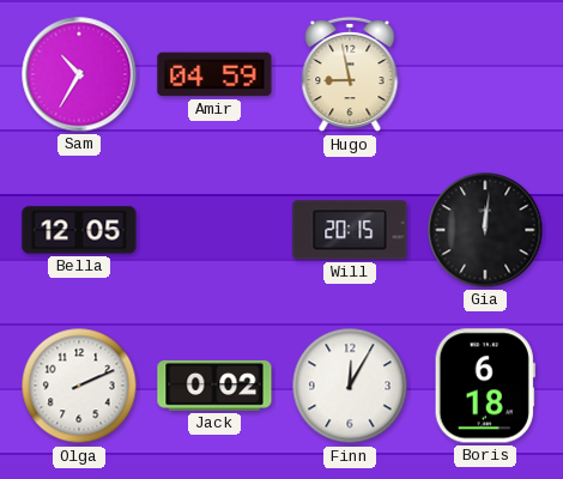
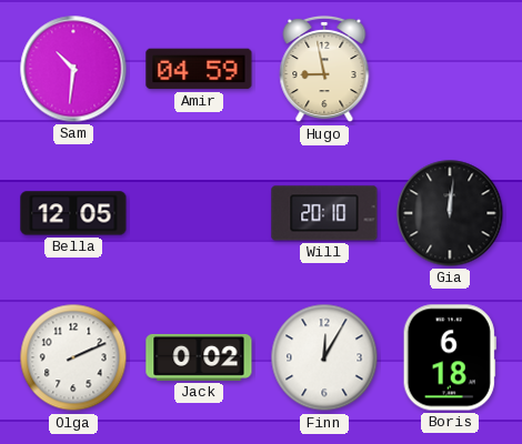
Sam: 10:35 -> 10:31 (73, 69)
Will: 20:15 -> 20:10 (324, 213)
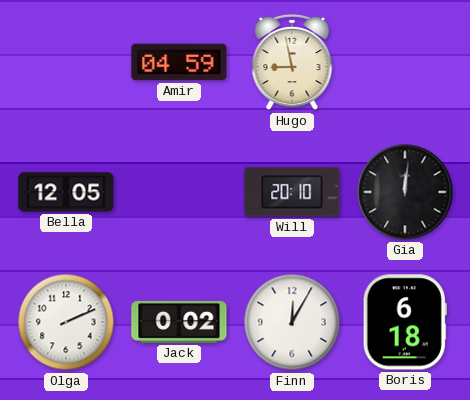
Sam: 10:31 -> none (73, 69)
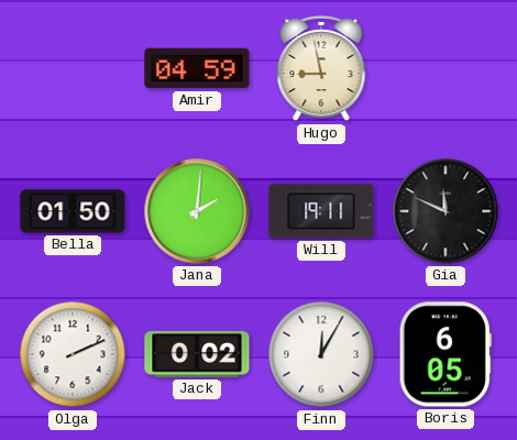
Bella: 12:05 -> 01:50 (73, 211)
Jana: none -> 2:01 (197, 211)
Will: 20:10 -> 19:11 (321, 211)
Gia: 12:01 -> 11:49 (446, 211)
Boris: 6:18 -> 6:05 (446, 354)
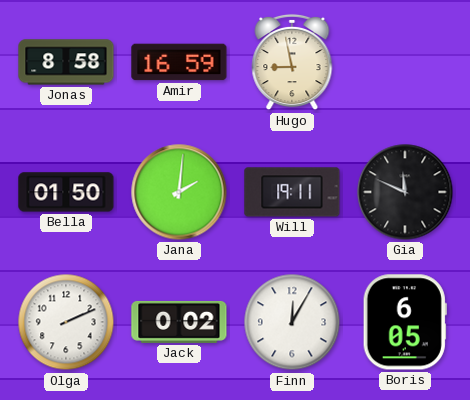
Jonas: none -> 8:58 (66, 62)
Amir: 04:59 -> 16:59 (179, 62)
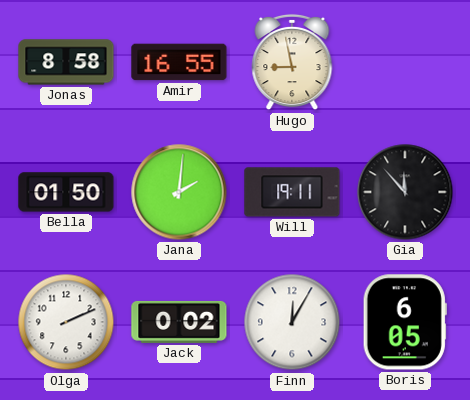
Amir: 16:59 -> 16:55 (179, 62)
Gia: 11:49 -> 11:53 (405, 192)
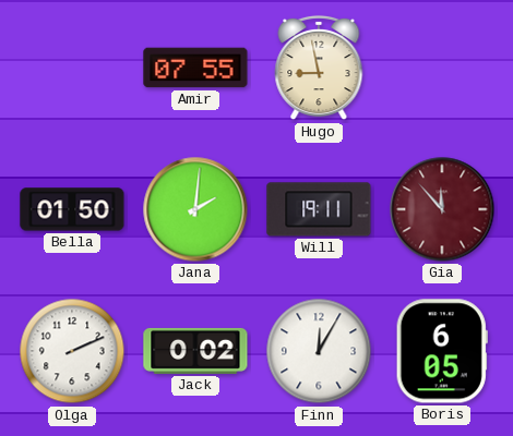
Jonas: 8:58 -> none (66, 62)
Amir: 16:55 -> 07:55 (195, 68)
Gia dial: black -> burgundy (442, 209)
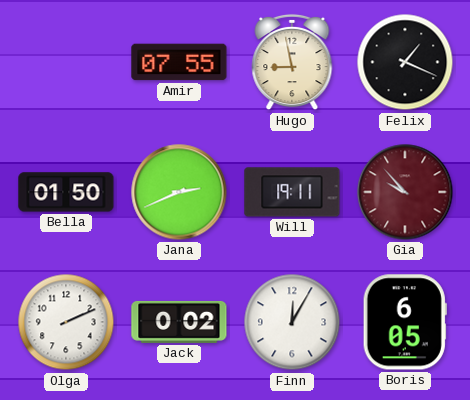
Felix: none -> 1:19 (405, 62)
Jana: 2:01 -> 2:41 (179, 192)
Gia: 11:53 -> 9:53 (405, 192)
